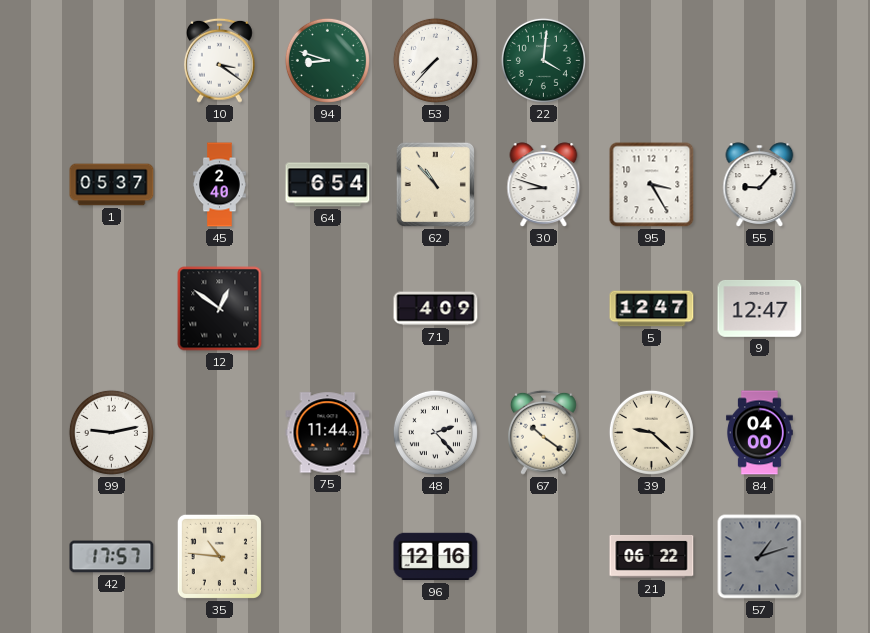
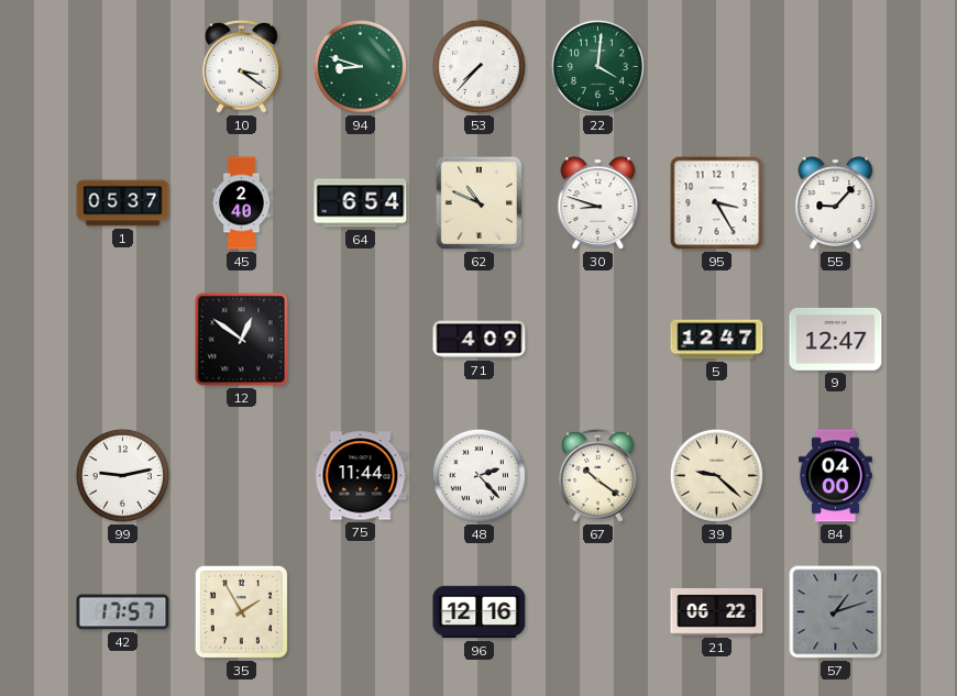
62: 10:53 -> 10:49 (479, 202)
35: 10:46 -> 1:55 (241, 611)
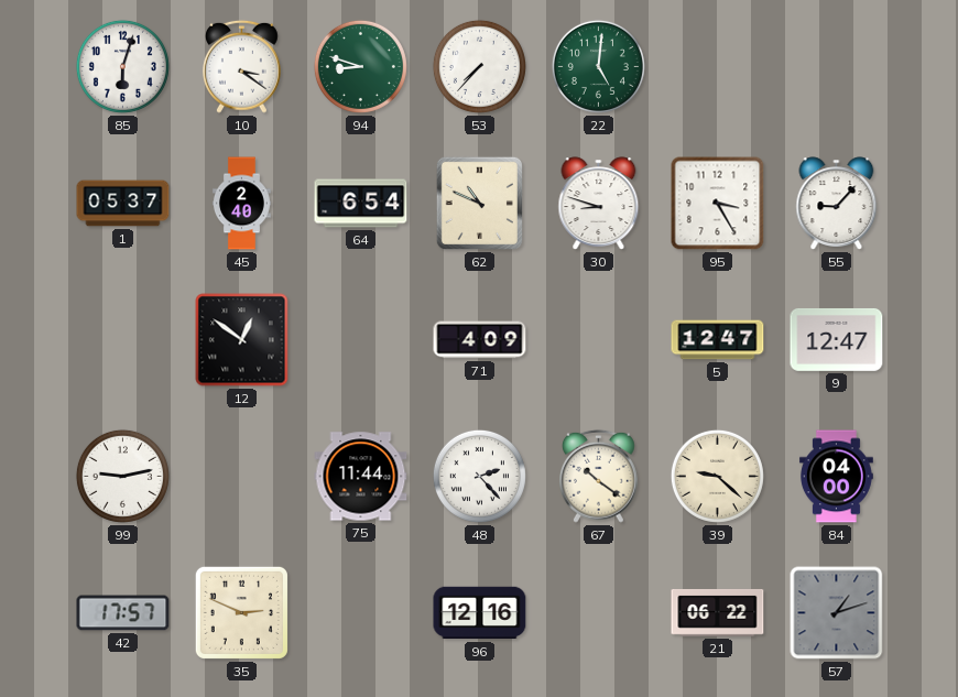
85: none -> 6:03 (122, 66)
22: 4:01 -> 5:01 (598, 66)
35: 1:55 -> 2:49 (241, 612)
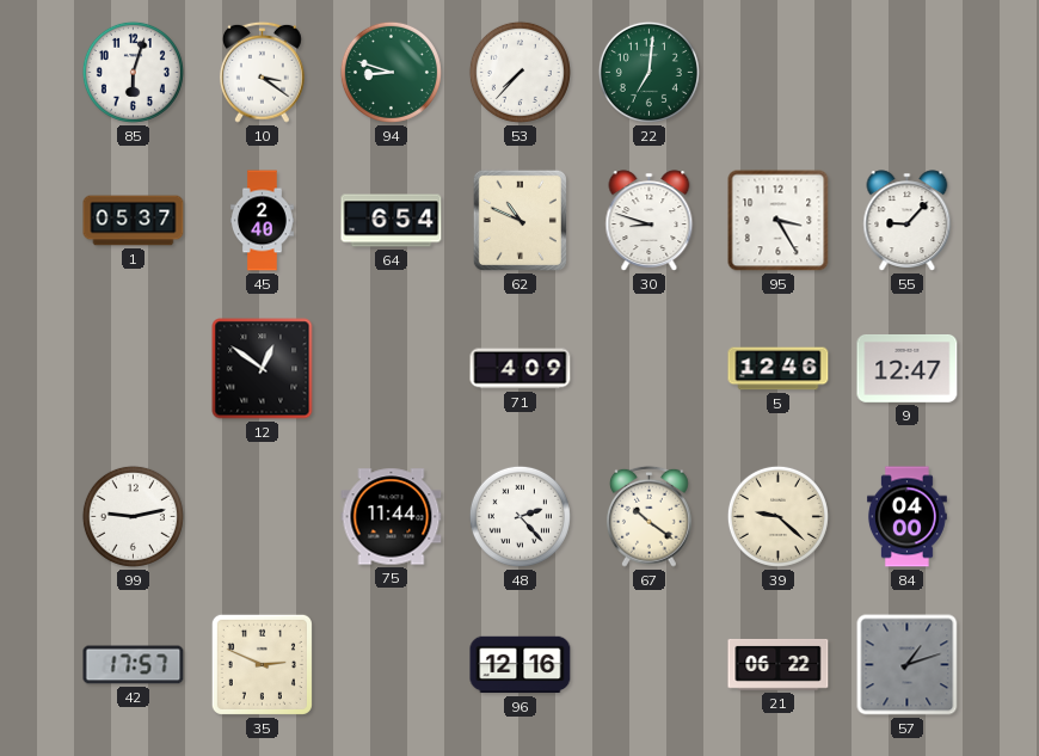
22: 5:01 -> 7:01 (648, 72)
5: 12:47 -> 12:46 (779, 369)
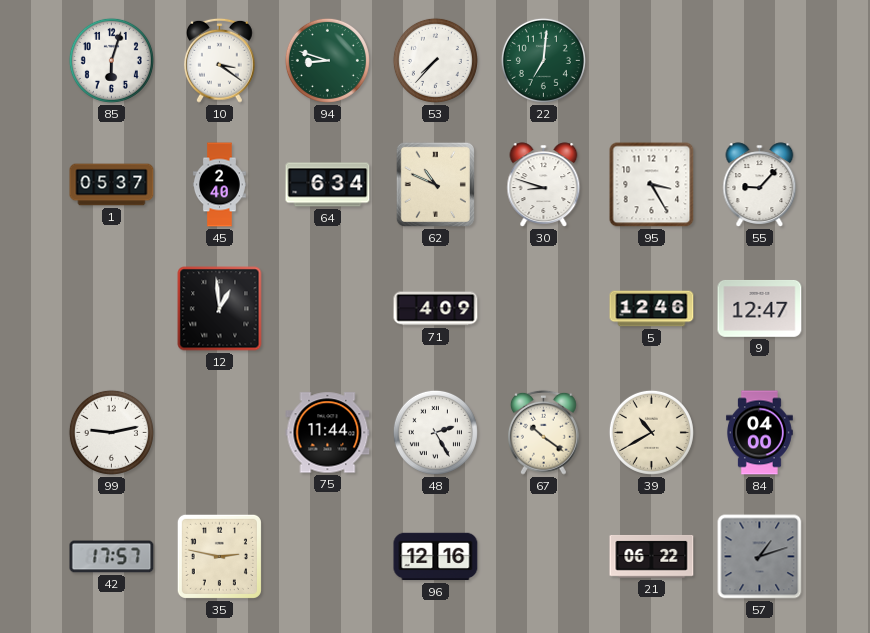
64: 6:54 -> 6:34 (328, 185)
12: 12:51 -> 12:59 (220, 309)
48: 2:23 -> 2:25 (435, 432)
39: 9:22 -> 10:40 (651, 432)
35: 2:49 -> 2:47 (219, 556)
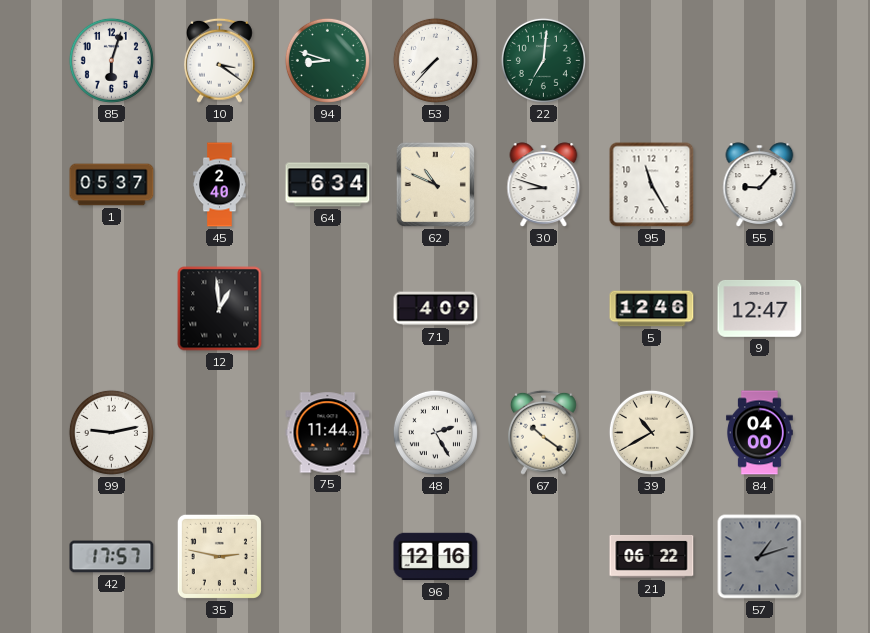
95: 3:25 -> 11:25 (652, 185)
